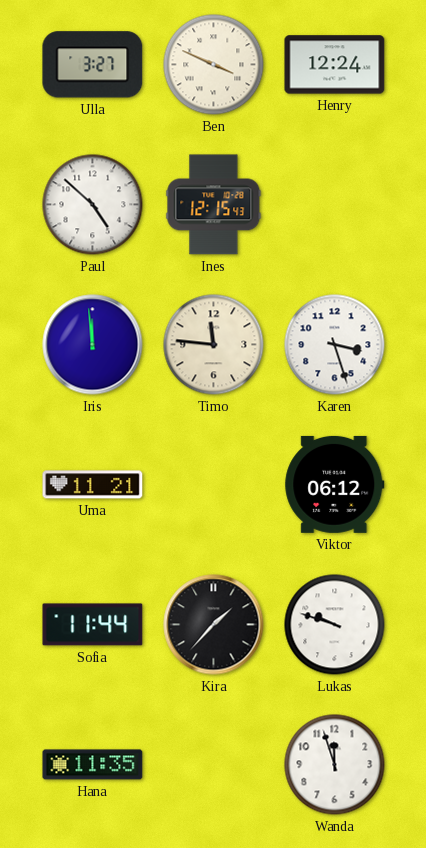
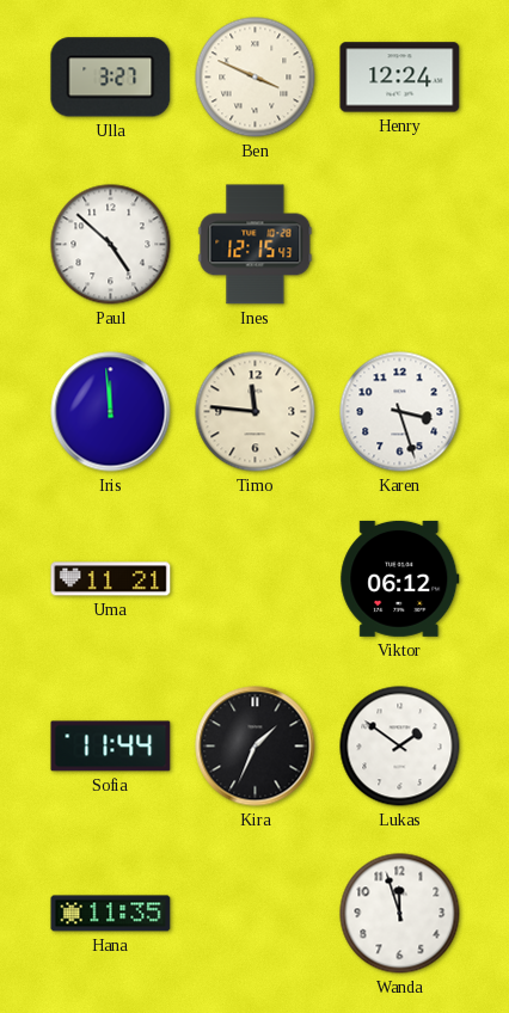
Kira: 1:37 -> 1:34 (256, 747)
Lukas: 9:48 -> 1:51 (400, 747)
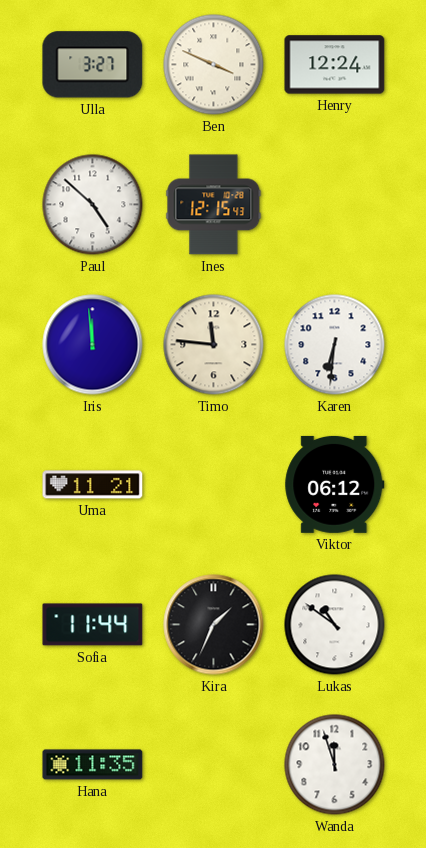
Karen: 3:27 -> 6:31 (335, 345)
Lukas: 1:51 -> 10:51 (335, 625)
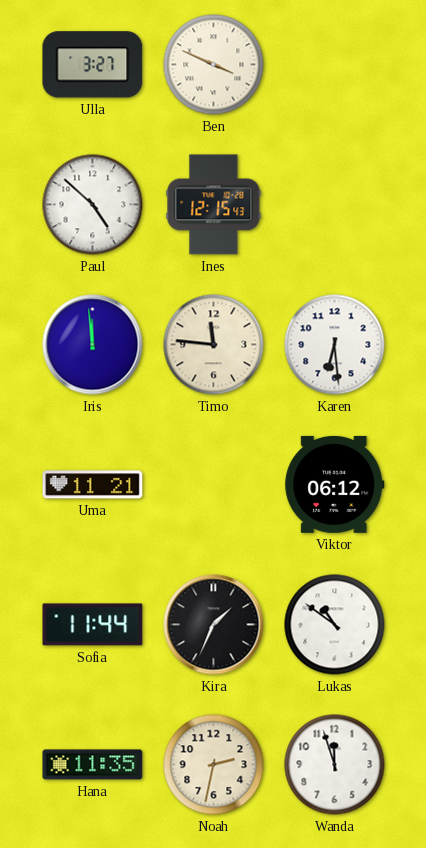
Henry: 12:24 -> none (335, 65)
Karen: 6:31 -> 6:29 (335, 345)
Noah: none -> 2:32 (214, 765)
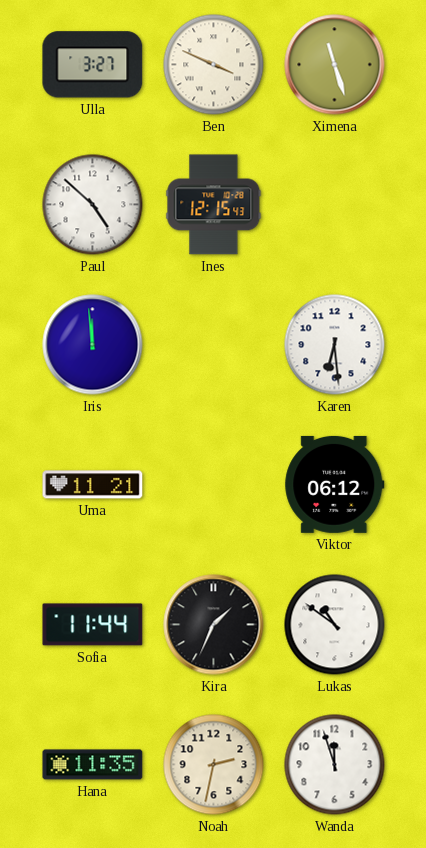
Ximena: none -> 11:27 (335, 65)
Timo: 11:46 -> none (214, 345)
